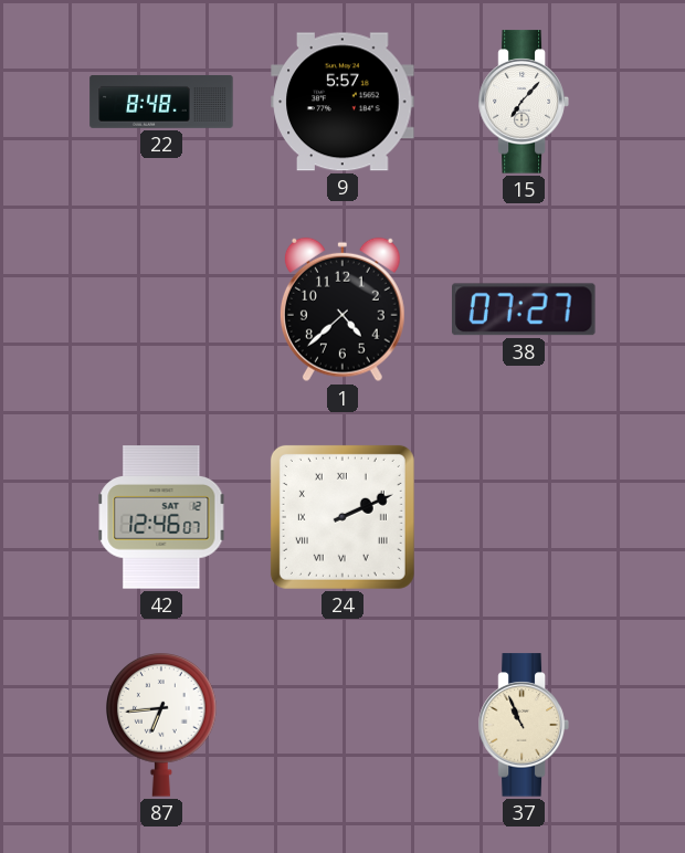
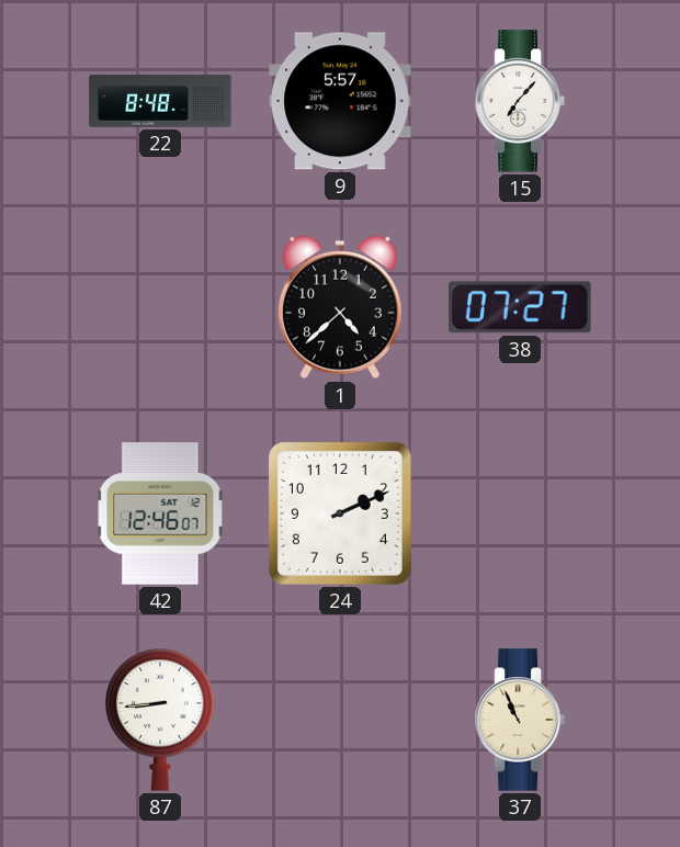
24 numerals: Roman -> Arabic (340, 513)
87: 6:44 -> 8:44 (161, 721)
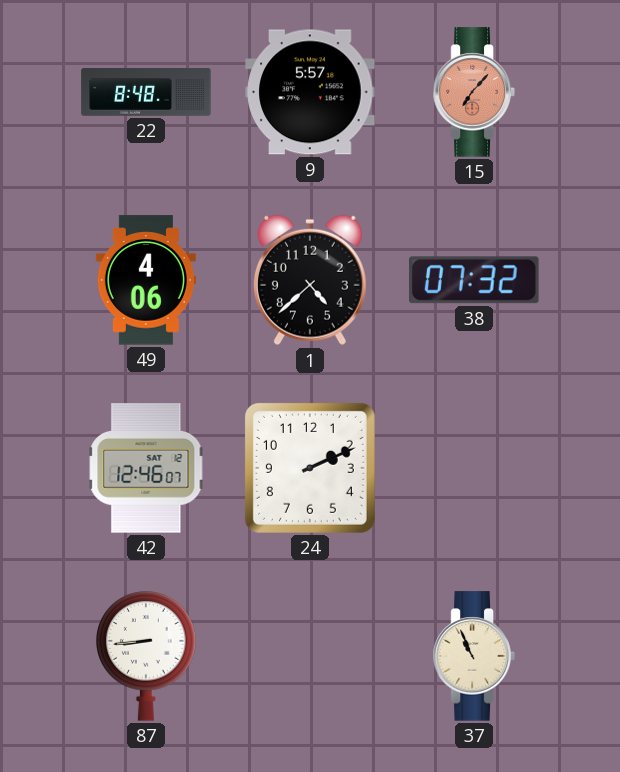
15 dial: white -> salmon (474, 92)
49: none -> 4:06 (146, 280)
38: 07:27 -> 07:32 (475, 280)
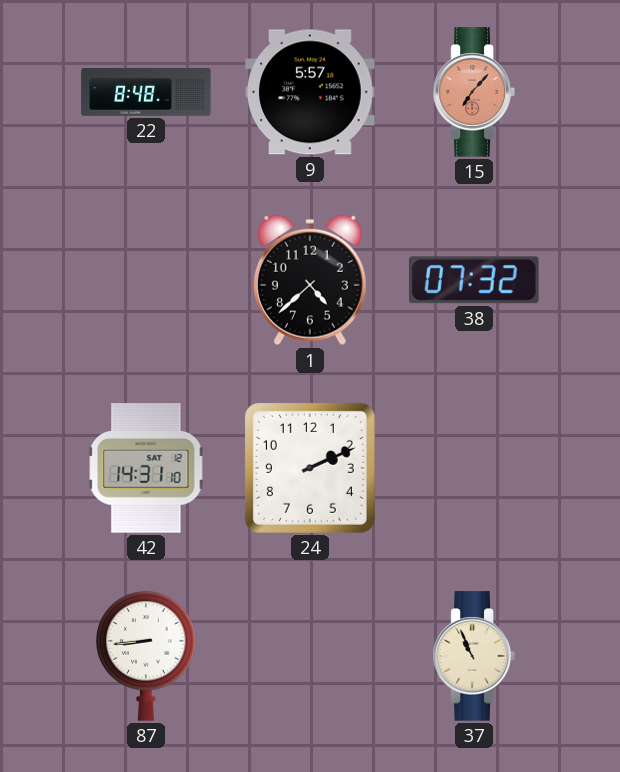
49: 4:06 -> none (146, 280)
42: 12:46 -> 14:31 (146, 468)
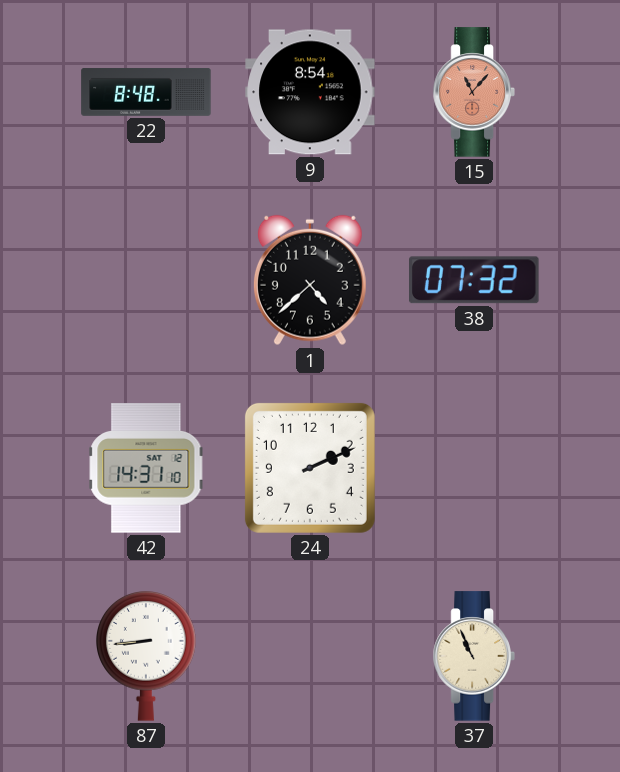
9: 5:57 -> 8:54 (310, 92)
15: 7:07 -> 11:07 (474, 92)
